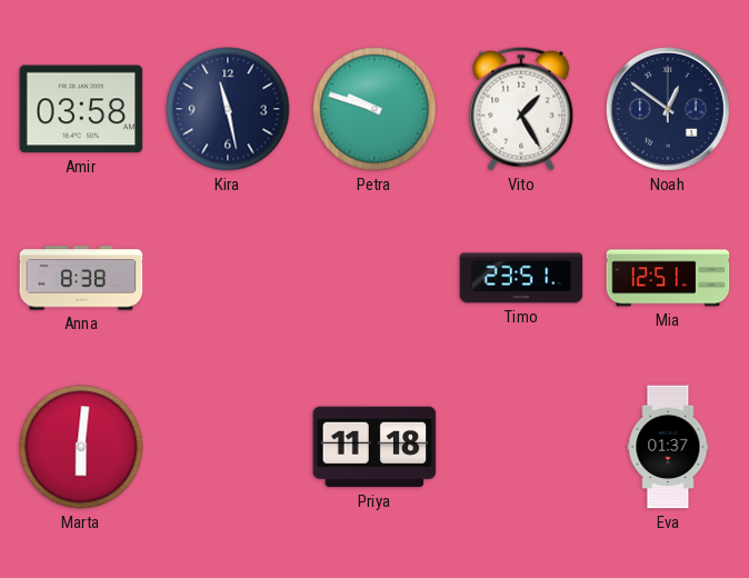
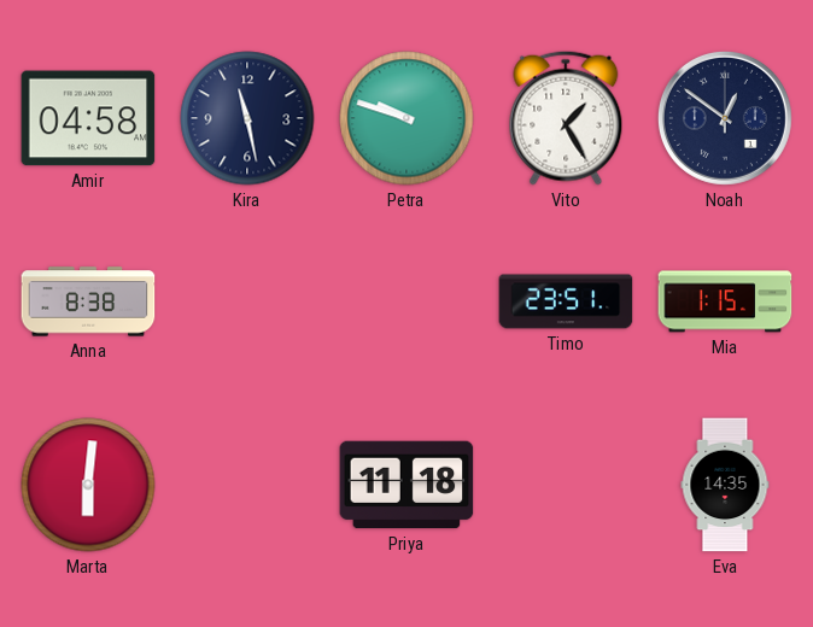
Amir: 03:58 -> 04:58 (88, 118)
Mia: 12:51 -> 1:15 (725, 301)
Eva: 01:37 -> 14:35 (725, 485)
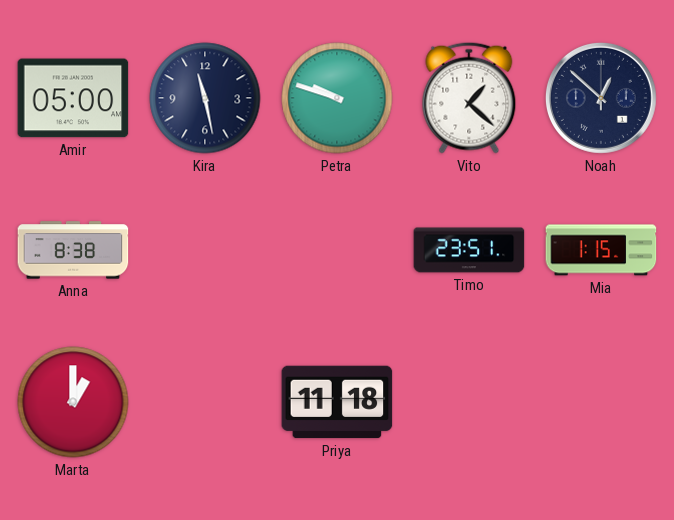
Amir: 04:58 -> 05:00 (73, 98)
Vito: 1:25 -> 1:22 (469, 98)
Noah: 12:51 -> 12:52 (601, 98)
Marta: 6:01 -> 1:00 (73, 402)
Eva: 14:35 -> none (725, 485)
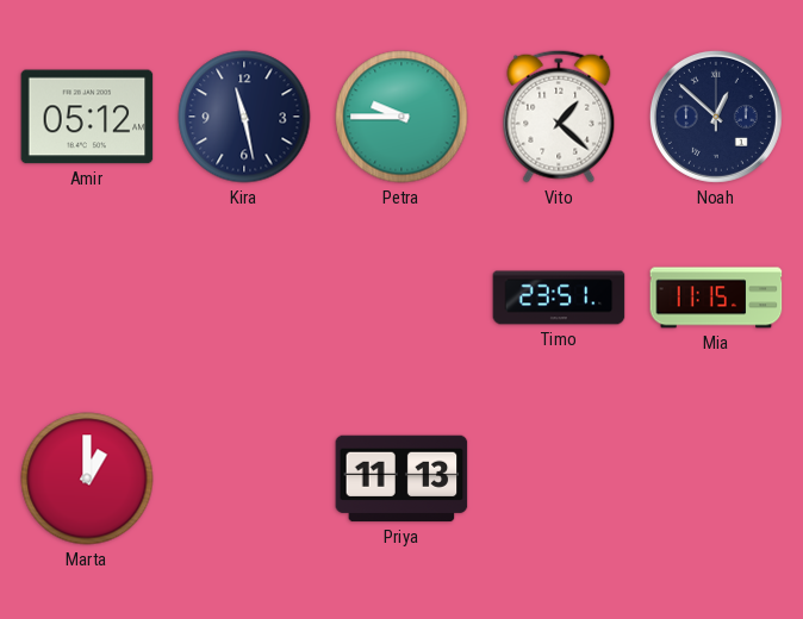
Amir: 05:00 -> 05:12 (87, 117)
Petra: 9:48 -> 9:45 (401, 117)
Anna: 8:38 -> none (73, 250)
Mia: 1:15 -> 11:15 (716, 298)
Priya: 11:18 -> 11:13 (401, 479)
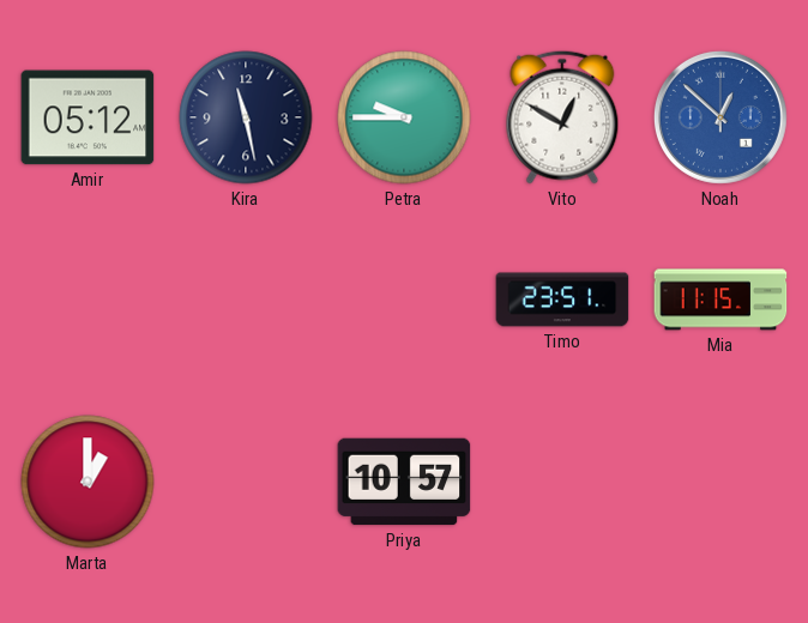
Vito: 1:22 -> 12:50 (562, 117)
Noah dial: navy -> blue (720, 117)
Priya: 11:13 -> 10:57 (404, 482)
